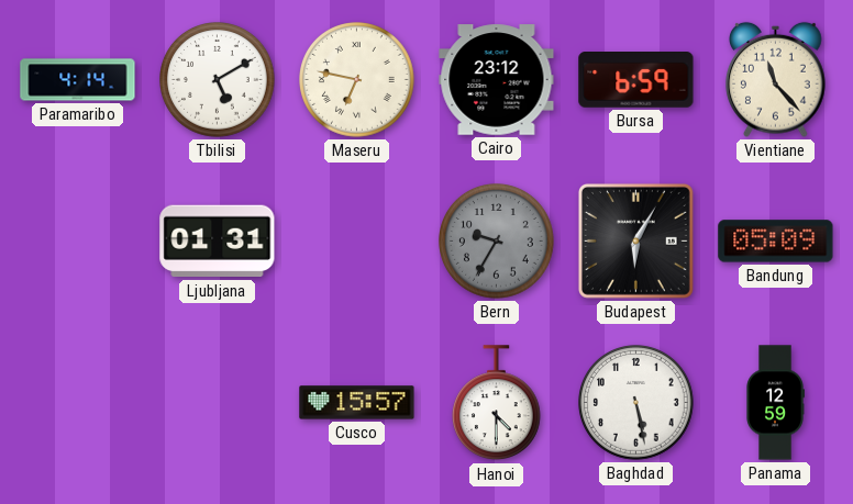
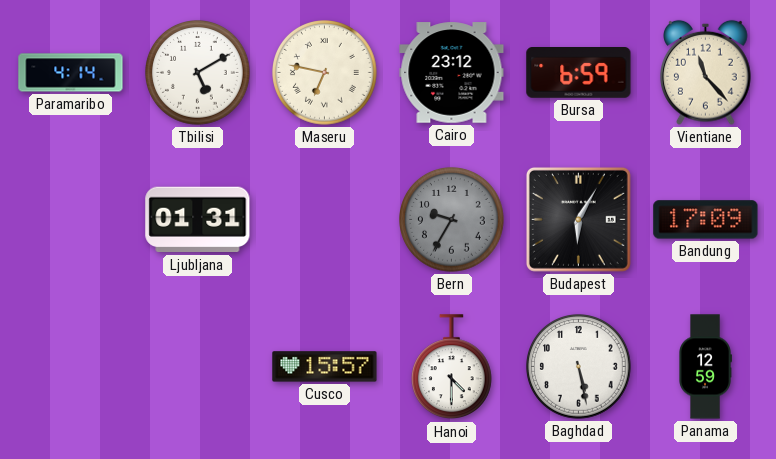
Bandung: 05:09 -> 17:09 (706, 220)
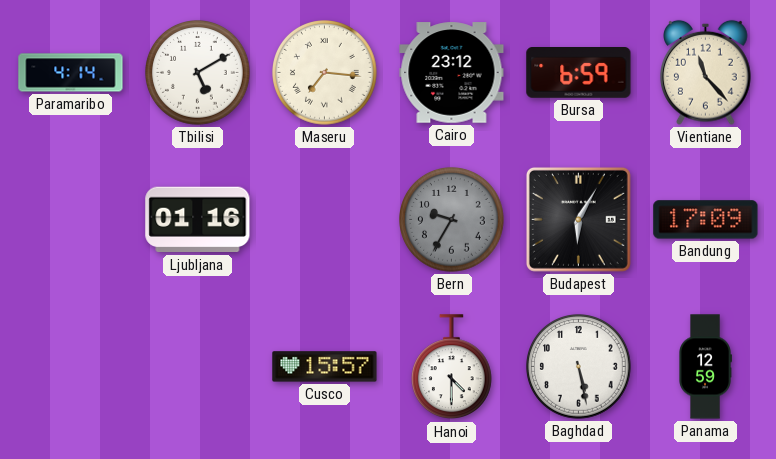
Maseru: 6:47 -> 7:16 (325, 73)
Ljubljana: 01:31 -> 01:16 (198, 220)
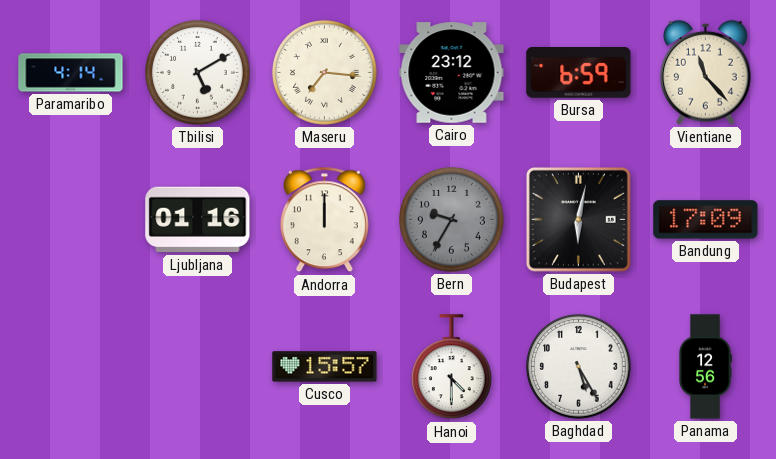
Andorra: none -> 12:00 (324, 220)
Budapest: 6:05 -> 6:02 (578, 219)
Baghdad: 5:28 -> 5:25 (579, 367)
Panama: 12:59 -> 12:56 (705, 367)
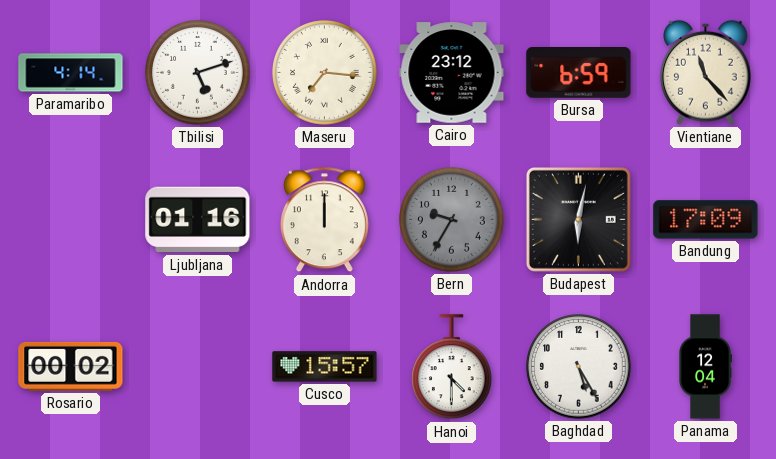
Tbilisi: 5:10 -> 5:12 (198, 73)
Rosario: none -> 00:02 (71, 366)
Panama: 12:56 -> 12:04 (705, 367)
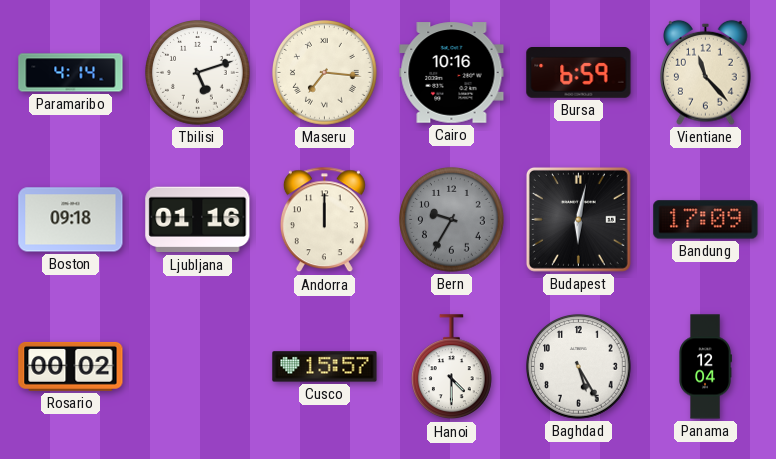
Cairo: 23:12 -> 10:16 (452, 73)
Boston: none -> 09:18 (71, 220)
